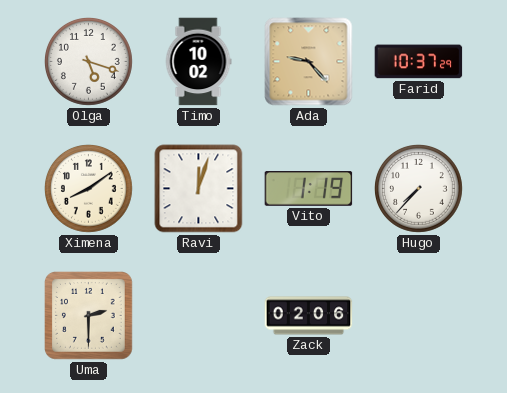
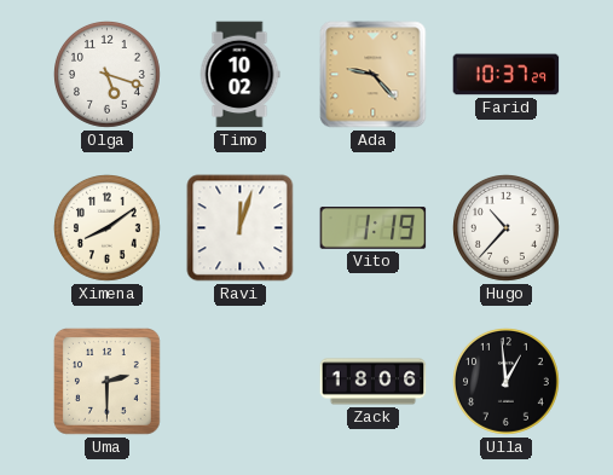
Hugo: 7:37 -> 10:37 (507, 228)
Zack: 02:06 -> 18:06 (374, 382)
Ulla: none -> 12:59 (507, 382)
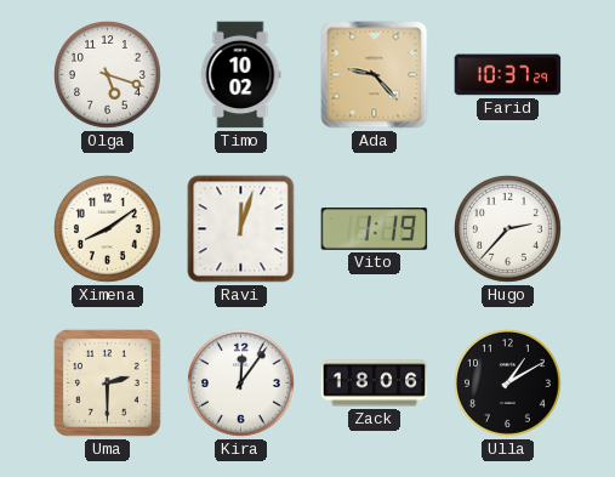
Hugo: 10:37 -> 2:37 (508, 229)
Kira: none -> 12:06 (241, 384)
Ulla: 12:59 -> 1:10 (508, 384)
